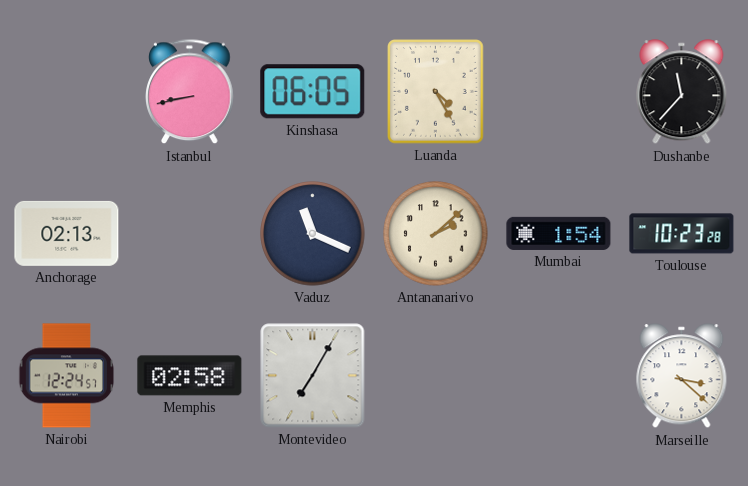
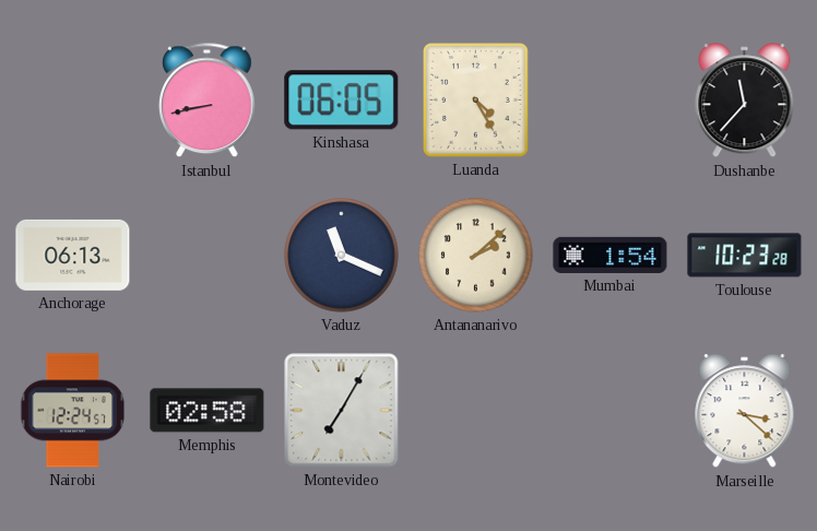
Anchorage: 02:13 -> 06:13 (73, 255)
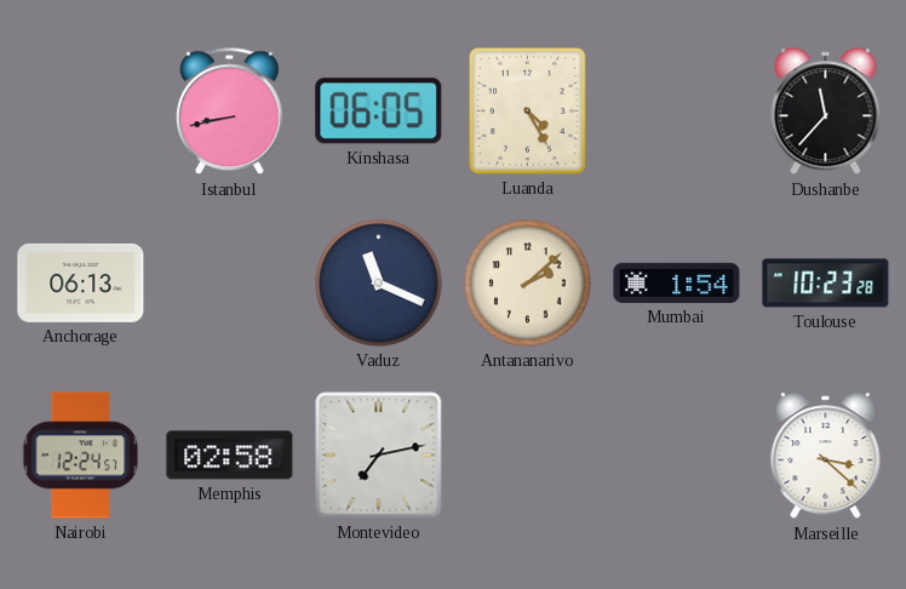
Montevideo: 7:05 -> 7:13 (379, 456)
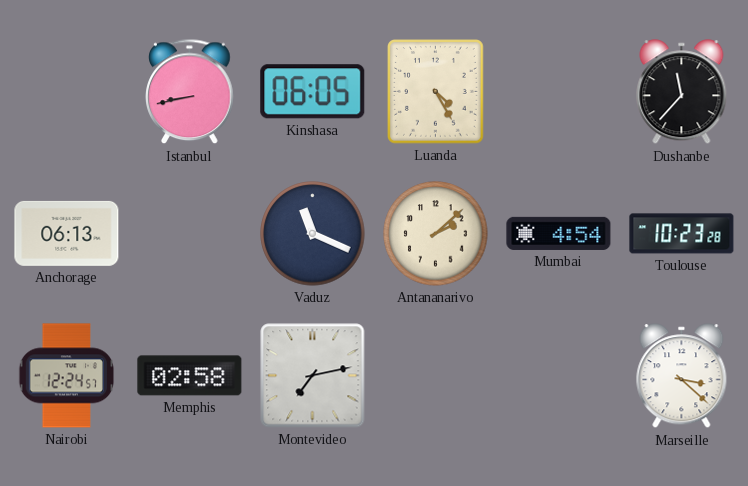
Mumbai: 1:54 -> 4:54 (559, 233)
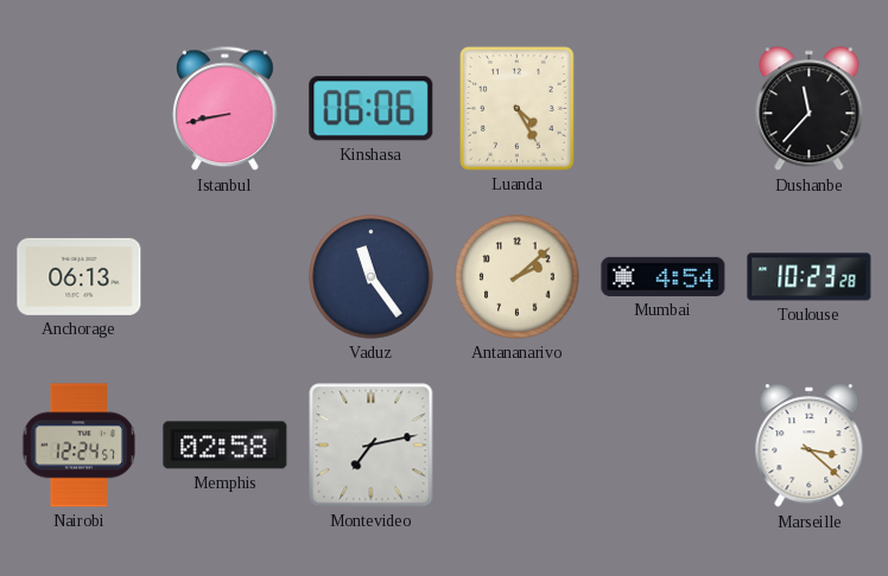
Kinshasa: 06:05 -> 06:06 (372, 109)
Vaduz: 11:19 -> 11:24 (372, 277)
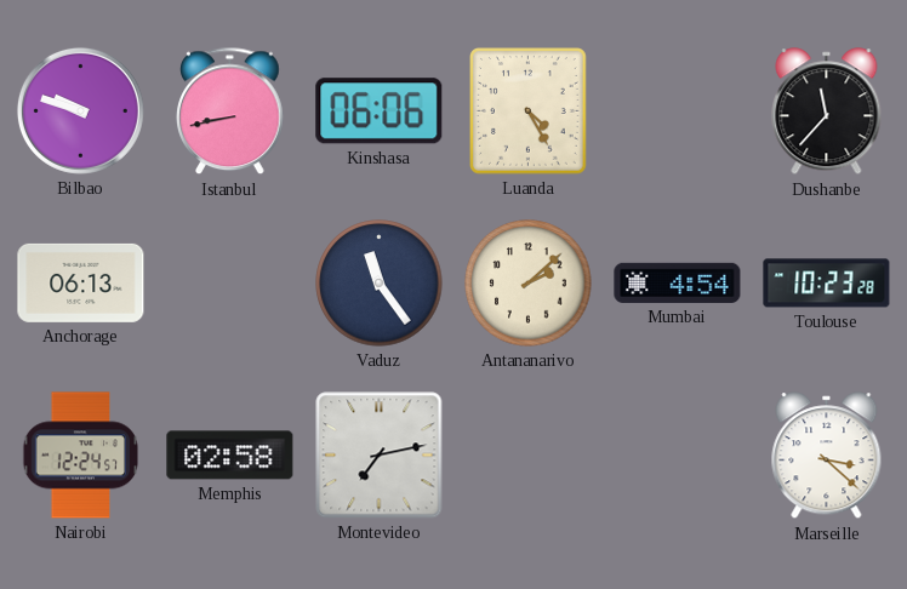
Bilbao: none -> 9:48 (80, 110)
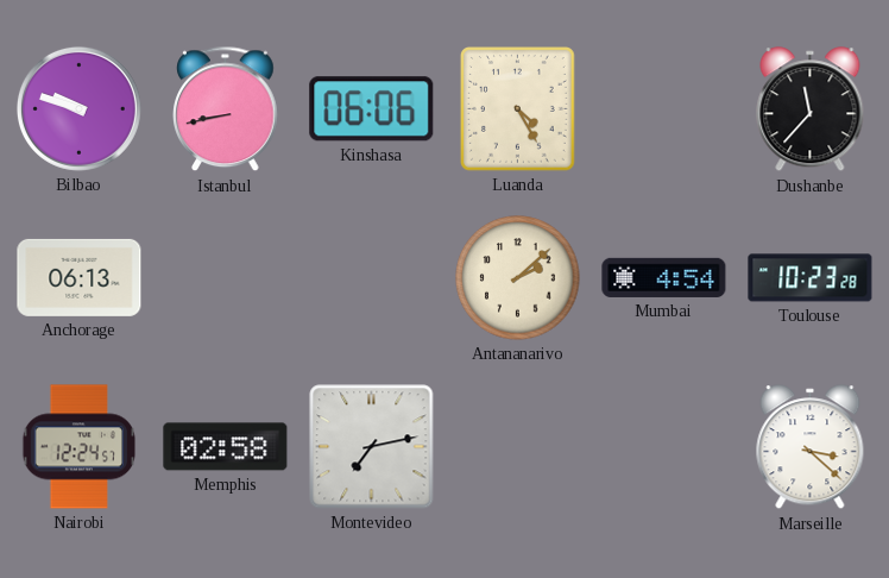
Vaduz: 11:24 -> none (380, 284)
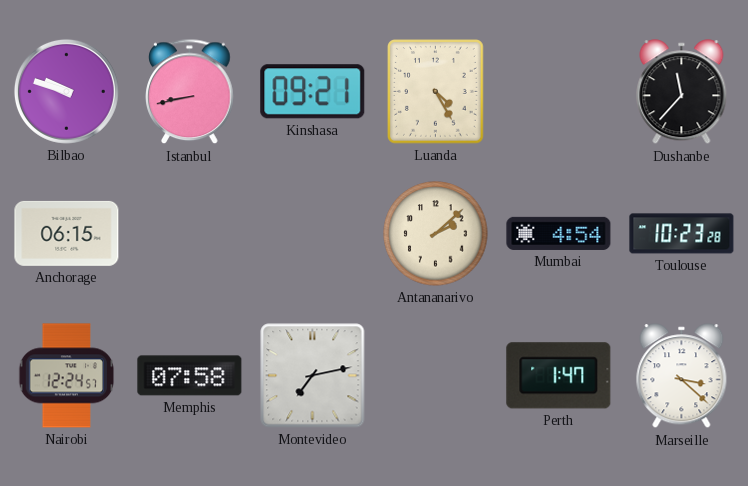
Kinshasa: 06:06 -> 09:21 (313, 92)
Anchorage: 06:13 -> 06:15 (67, 233)
Memphis: 02:58 -> 07:58 (190, 376)
Perth: none -> 1:47 (559, 376)
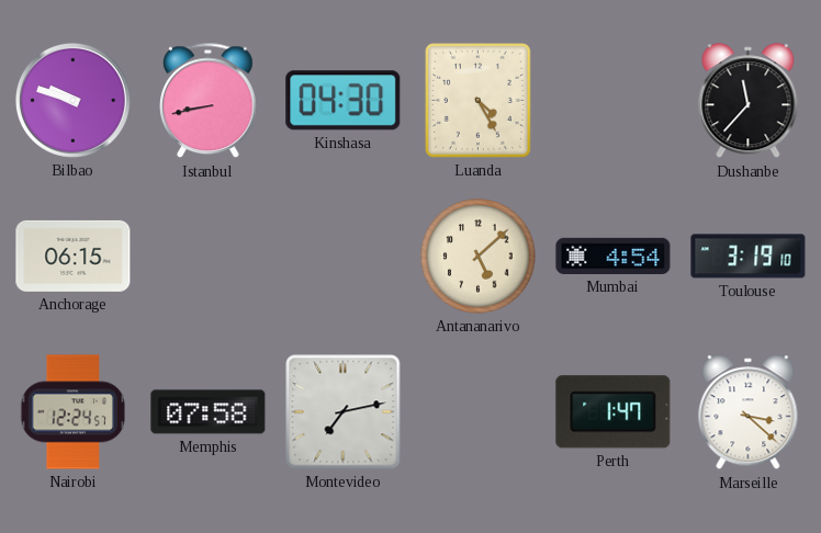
Kinshasa: 09:21 -> 04:30 (344, 101)
Antananarivo: 2:08 -> 5:08 (479, 257)
Toulouse: 10:23 -> 3:19 (749, 257)
